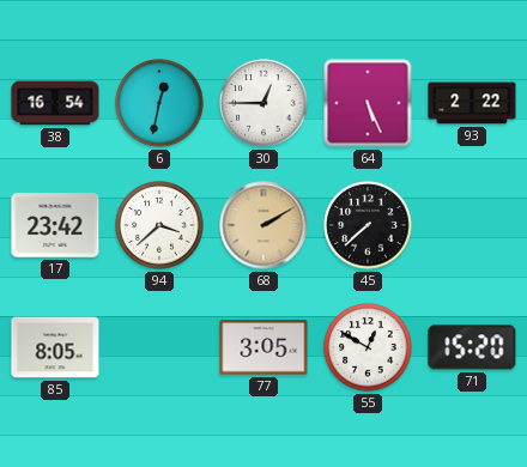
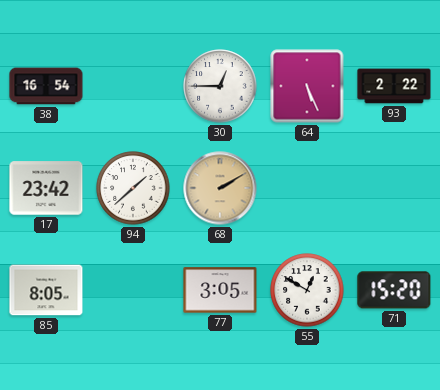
6: 12:32 -> none (159, 103)
94: 3:38 -> 1:38 (133, 188)
45: 7:38 -> none (368, 225)
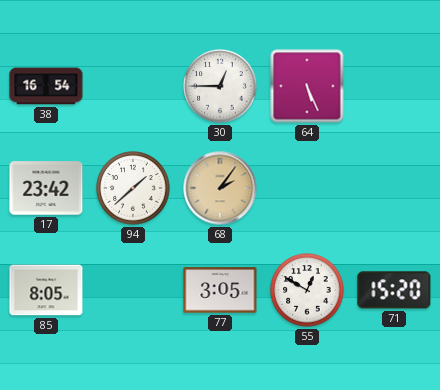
93: 2:22 -> none (394, 86)
68: 2:10 -> 2:06 (220, 188)
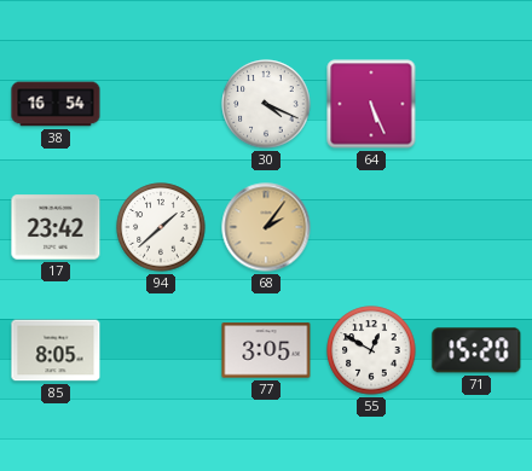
30: 12:45 -> 4:19 (266, 104)
